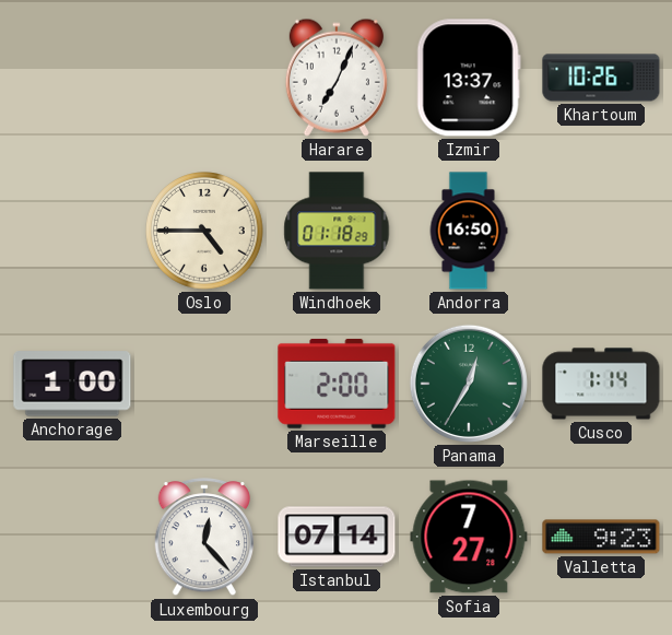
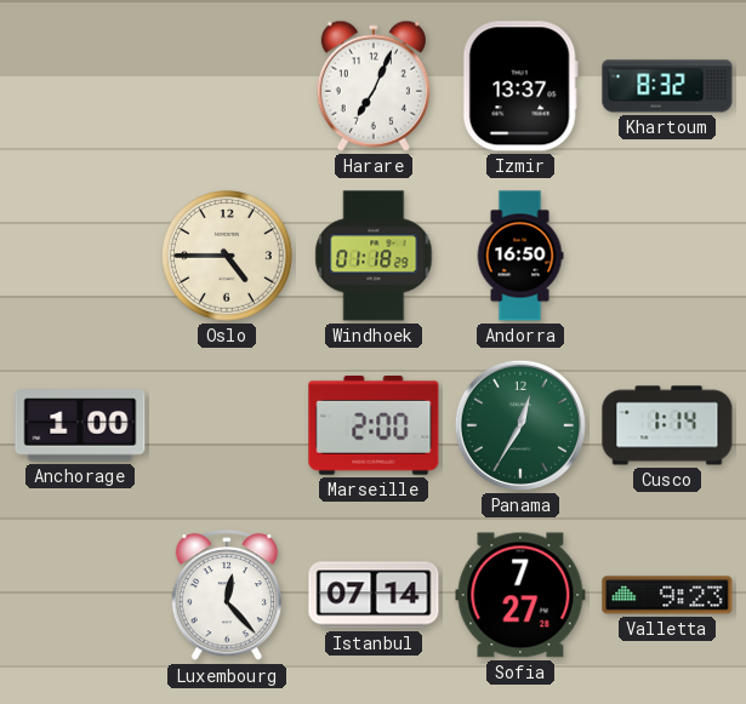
Khartoum: 10:26 -> 8:32 (667, 86)
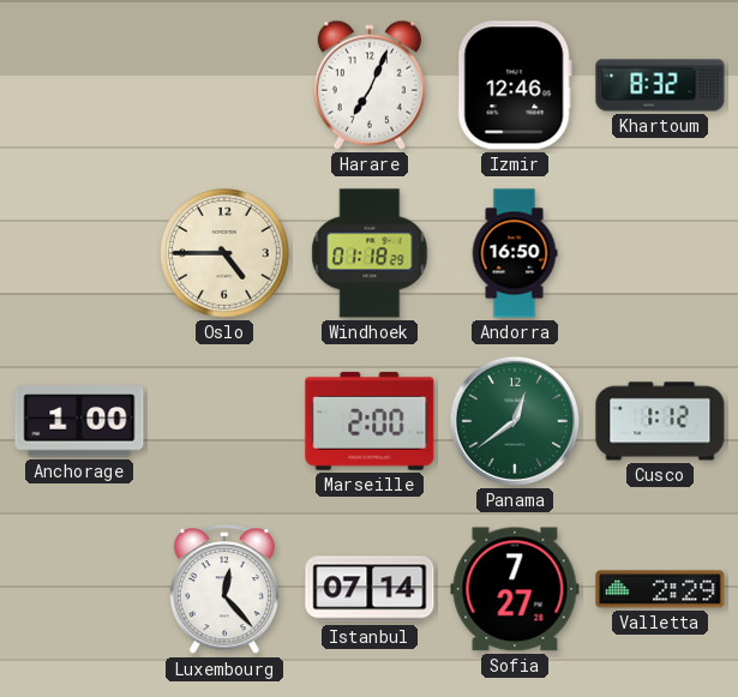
Izmir: 13:37 -> 12:46 (515, 85)
Panama: 12:35 -> 12:39 (515, 421)
Cusco: 1:14 -> 1:12 (660, 421)
Valletta: 9:23 -> 2:29 (660, 589)
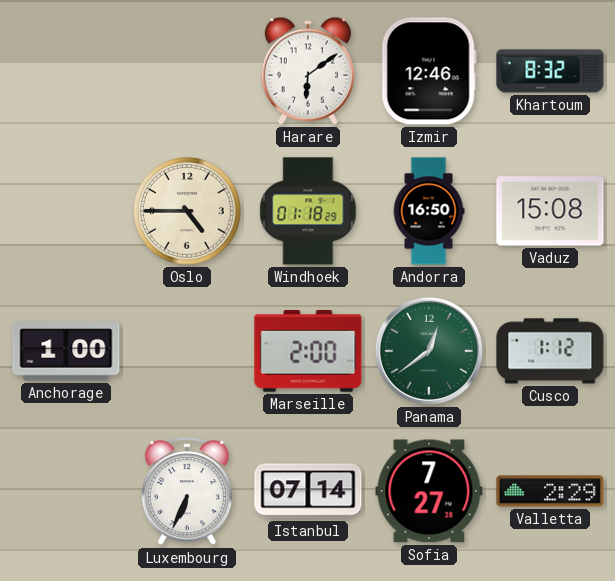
Harare: 7:04 -> 6:09 (308, 71)
Vaduz: none -> 15:08 (550, 211)
Luxembourg: 12:23 -> 6:34 (186, 492)
